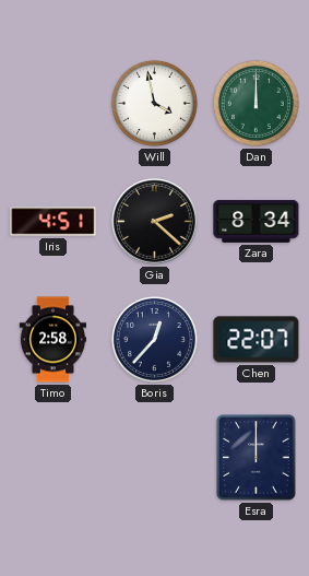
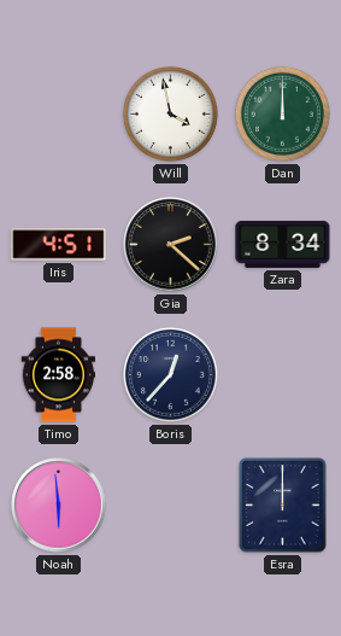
Chen: 22:07 -> none (257, 340)
Noah: none -> 5:59 (59, 506)
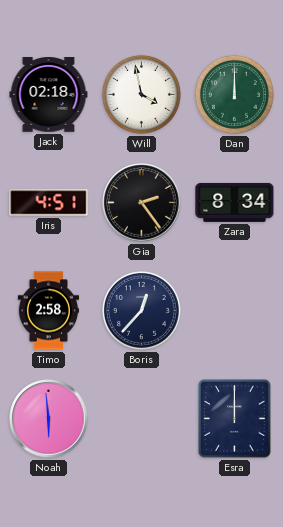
Jack: none -> 02:18 (49, 95)
Gia: 2:22 -> 2:24 (142, 203)
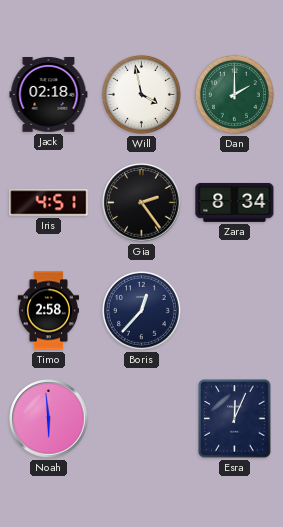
Dan: 12:00 -> 2:00 (234, 94)
Esra: 12:00 -> 12:04 (235, 419)
